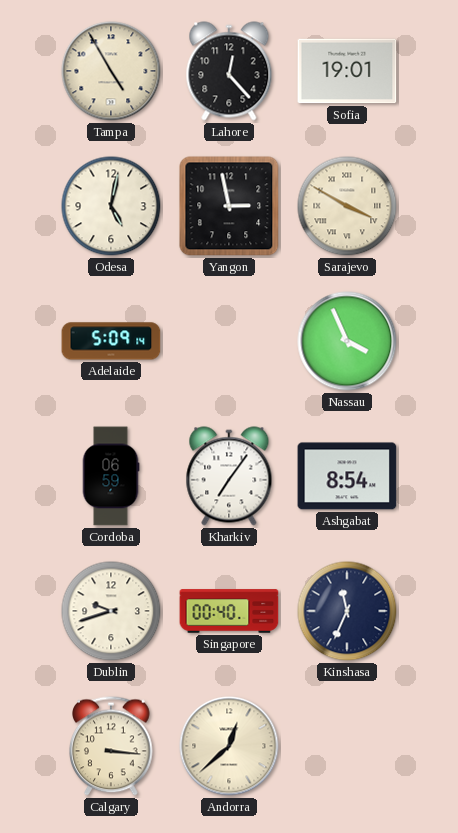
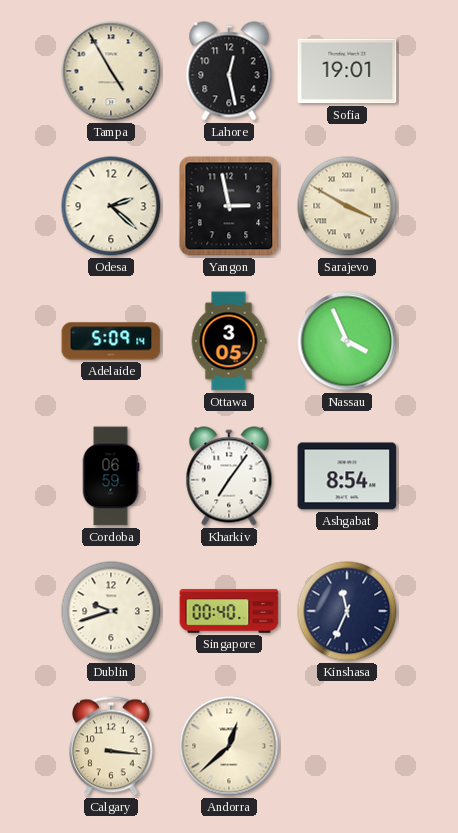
Lahore: 12:23 -> 12:28 (229, 71)
Odesa: 5:02 -> 2:22 (111, 206)
Ottawa: none -> 3:05 (229, 341)
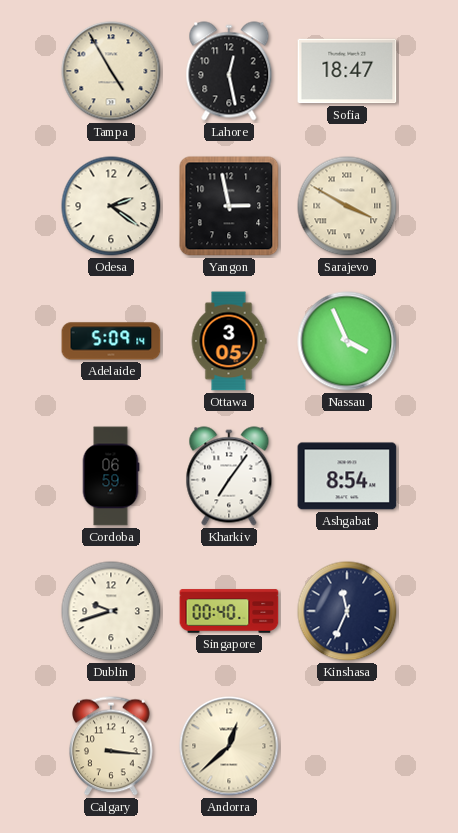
Sofia: 19:01 -> 18:47 (347, 71)
Odesa: 2:22 -> 2:21 (111, 206)
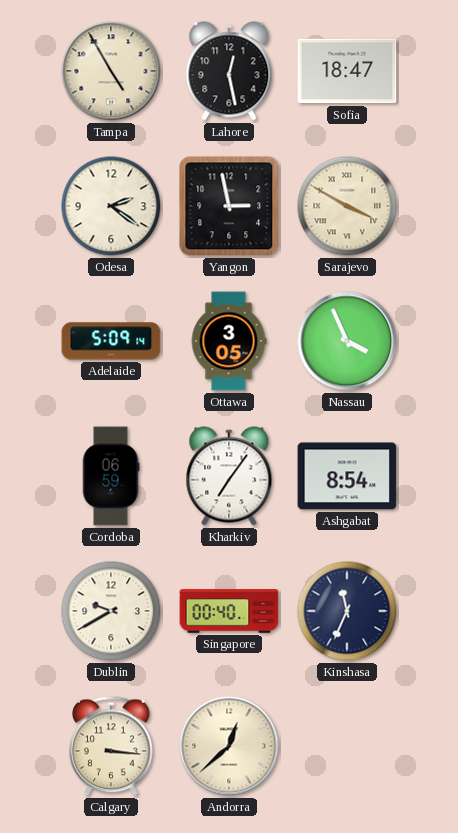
Dublin: 9:42 -> 9:40 (111, 611)
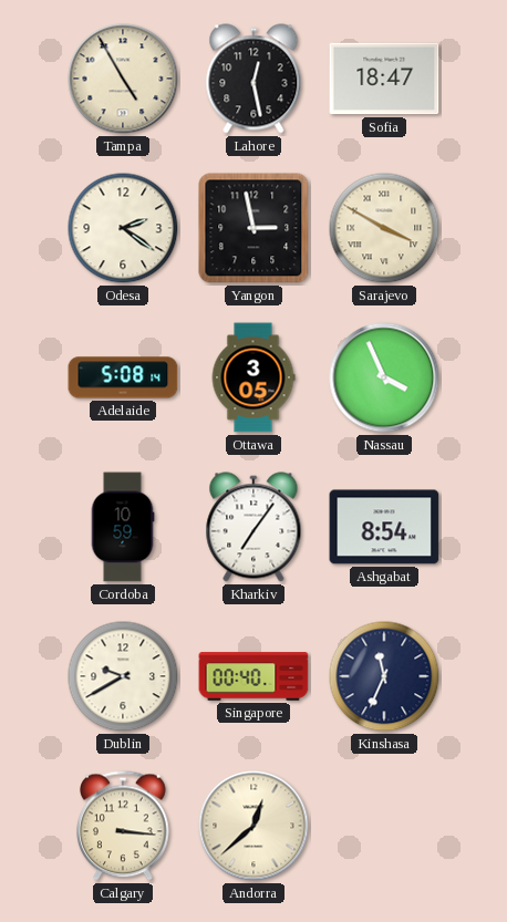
Adelaide: 5:09 -> 5:08 (123, 377)
Cordoba: 06:59 -> 10:59 (123, 527)
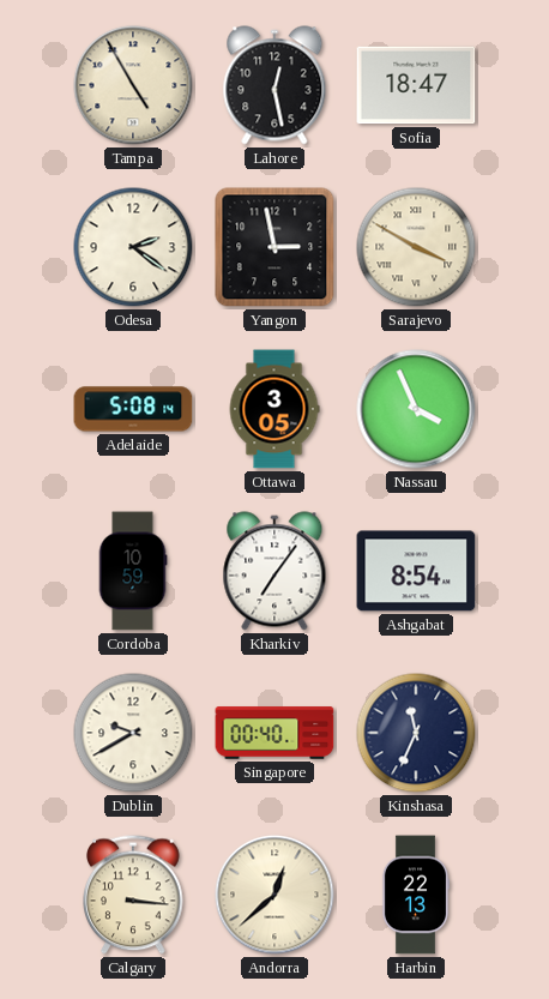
Harbin: none -> 22:13 (415, 895)
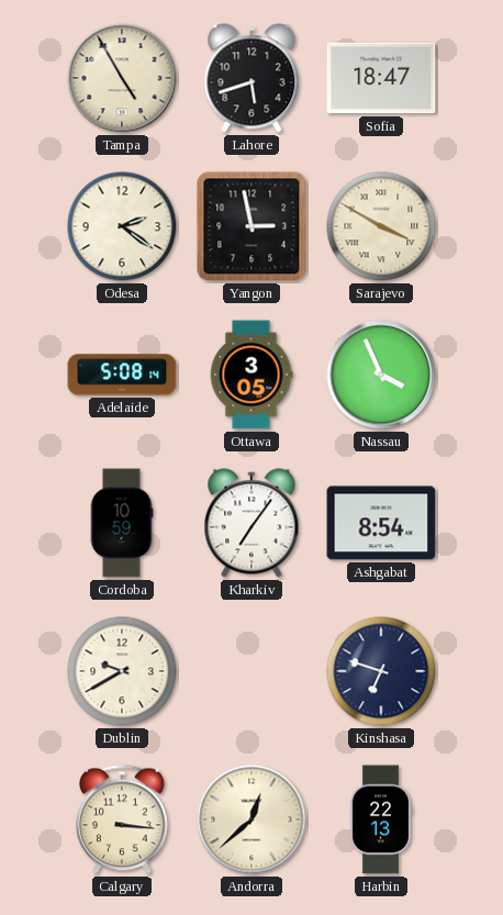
Lahore: 12:28 -> 5:42 (251, 78)
Singapore: 00:40 -> none (274, 733)
Kinshasa: 11:34 -> 6:48 (381, 671)
